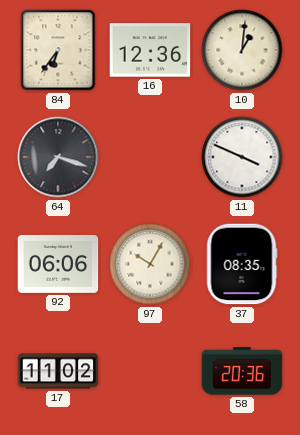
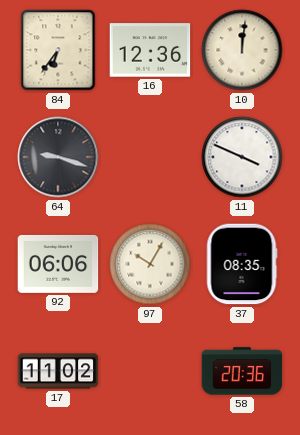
10: 1:01 -> 12:01 (242, 50)
64: 7:18 -> 9:18 (58, 157)
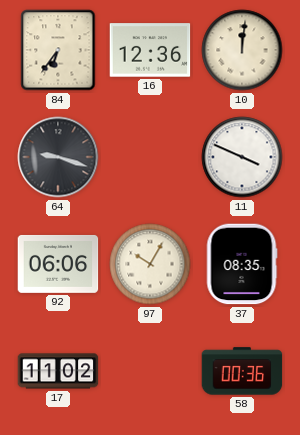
58: 20:36 -> 00:36 (242, 371)
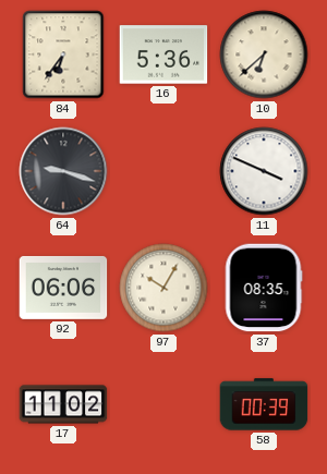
16: 12:36 -> 5:36 (163, 54)
10: 12:01 -> 6:38 (264, 54)
58: 00:36 -> 00:39 (264, 404)
